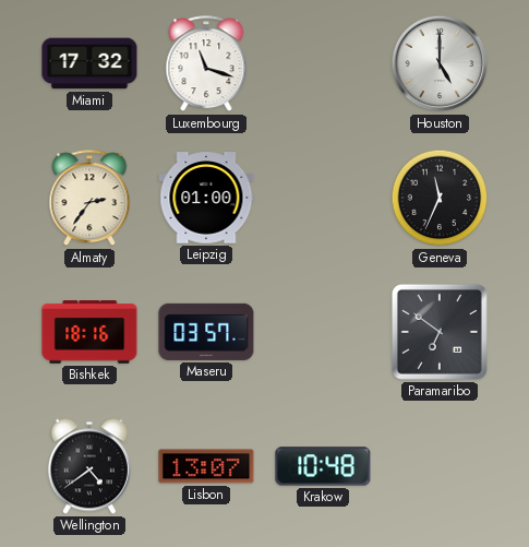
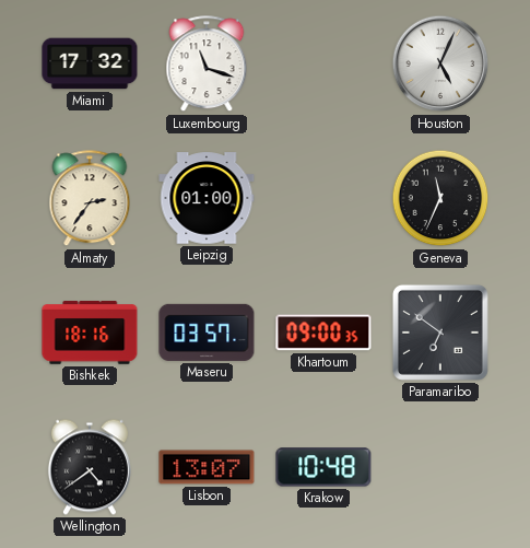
Houston: 5:00 -> 5:04 (440, 63)
Khartoum: none -> 09:00 (323, 333)
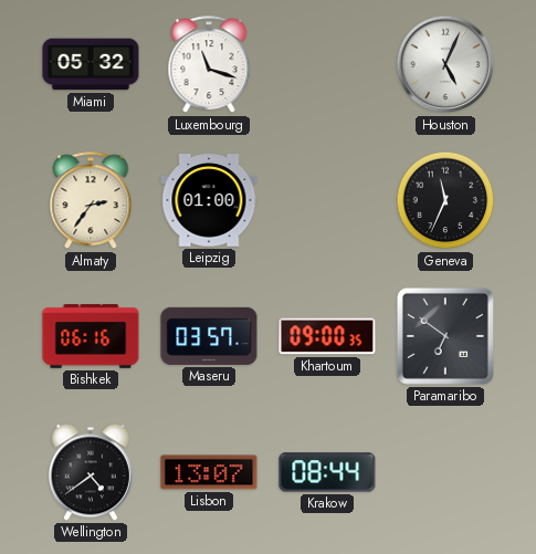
Miami: 17:32 -> 05:32 (91, 64)
Bishkek: 18:16 -> 06:16 (91, 336)
Krakow: 10:48 -> 08:44 (327, 472)
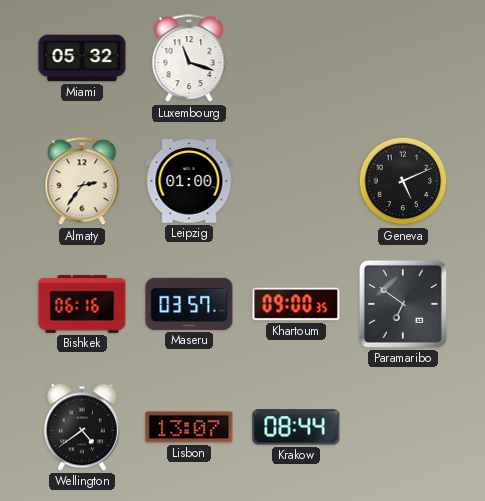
Houston: 5:04 -> none (445, 64)
Geneva: 11:34 -> 5:11 (403, 181)
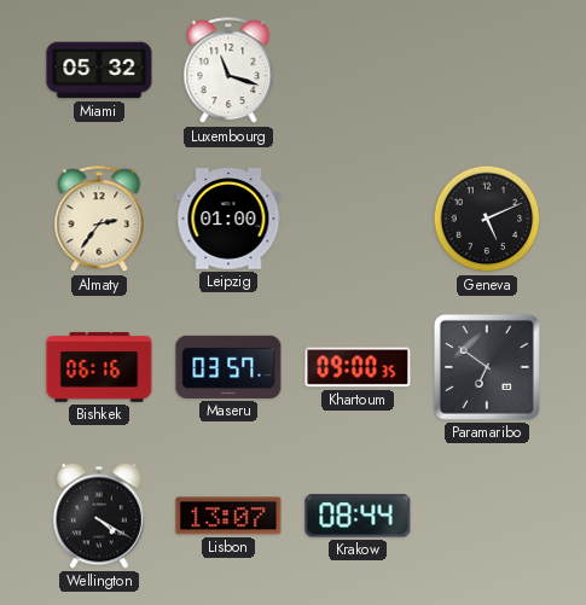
Wellington: 4:39 -> 4:20 (99, 516)
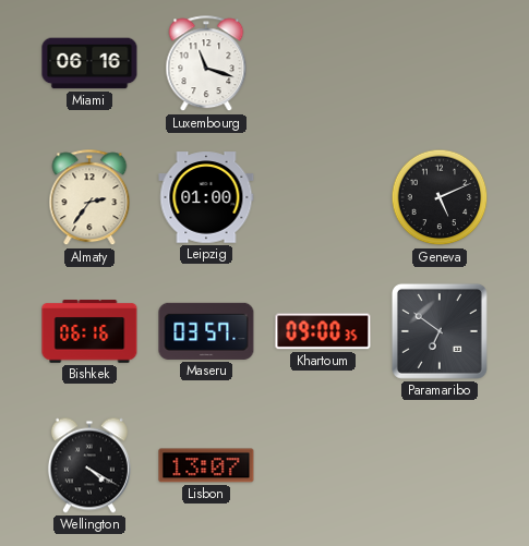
Miami: 05:32 -> 06:16 (89, 63)
Krakow: 08:44 -> none (358, 516)
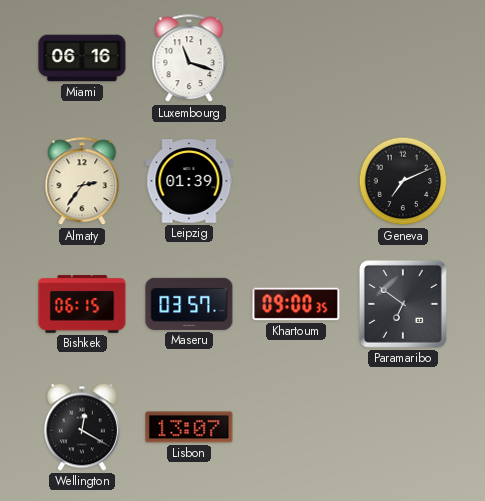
Leipzig: 01:00 -> 01:39 (189, 181)
Geneva: 5:11 -> 7:11 (403, 181)
Bishkek: 06:16 -> 06:15 (82, 304)
Wellington: 4:20 -> 12:20 (82, 427)
